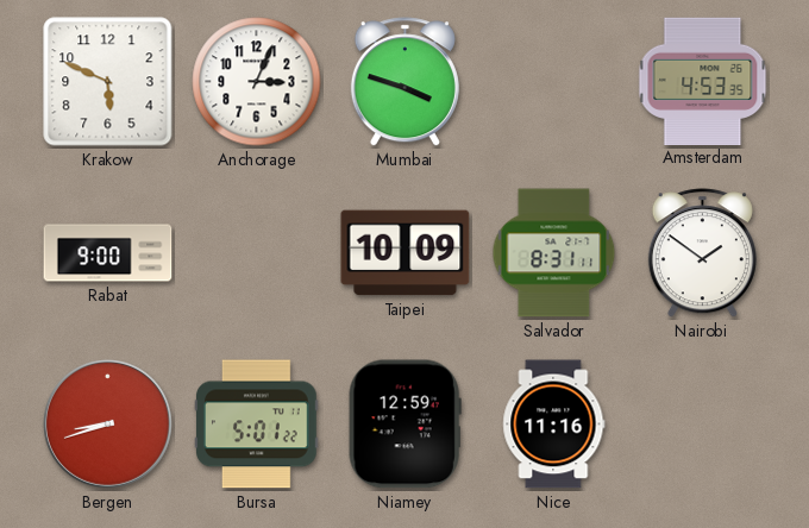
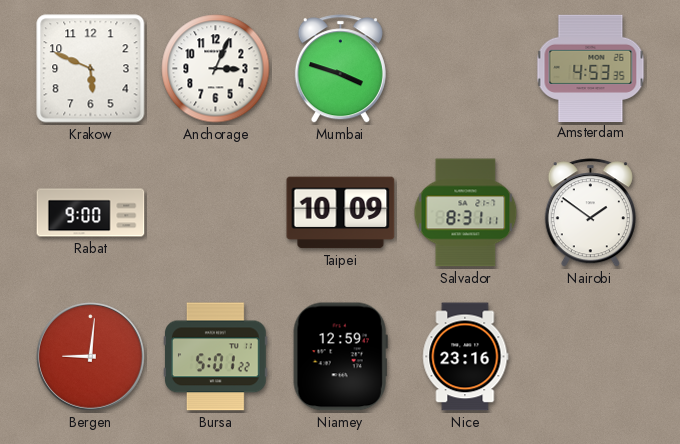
Bergen: 8:42 -> 9:01 (90, 356)
Nice: 11:16 -> 23:16 (466, 357)
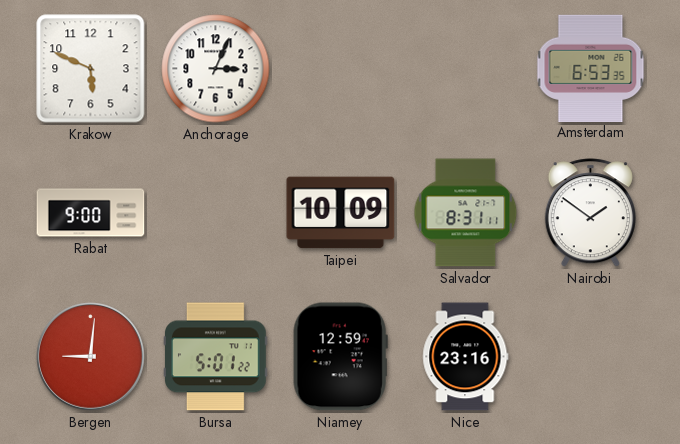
Mumbai: 3:48 -> none (340, 69)
Amsterdam: 4:53 -> 6:53 (591, 68)
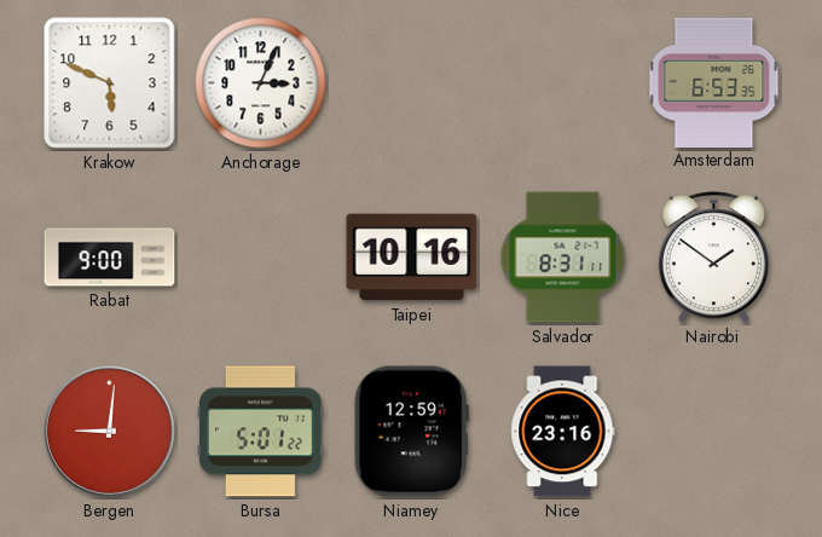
Taipei: 10:09 -> 10:16 (412, 258)
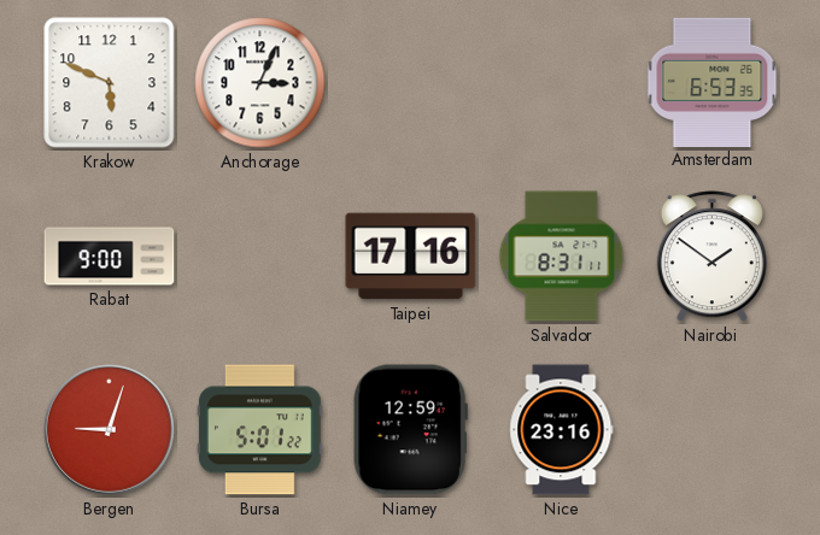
Taipei: 10:16 -> 17:16 (411, 257)
Bergen: 9:01 -> 9:03 (109, 429)
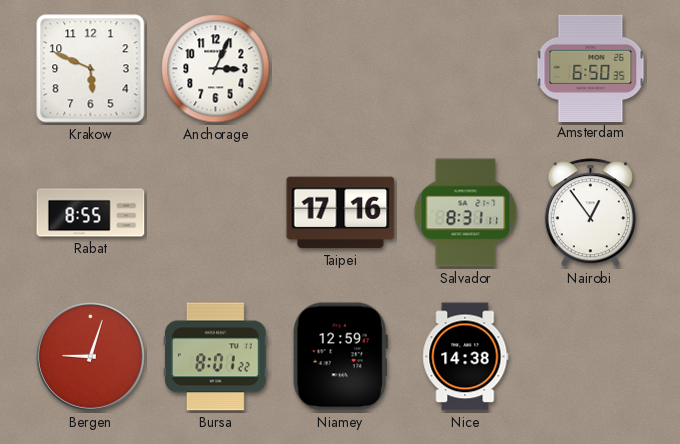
Amsterdam: 6:53 -> 6:50 (591, 68)
Rabat: 9:00 -> 8:55 (91, 213)
Nairobi: 1:51 -> 12:54 (590, 213)
Bursa: 5:01 -> 8:01 (216, 357)
Nice: 23:16 -> 14:38 (466, 357)
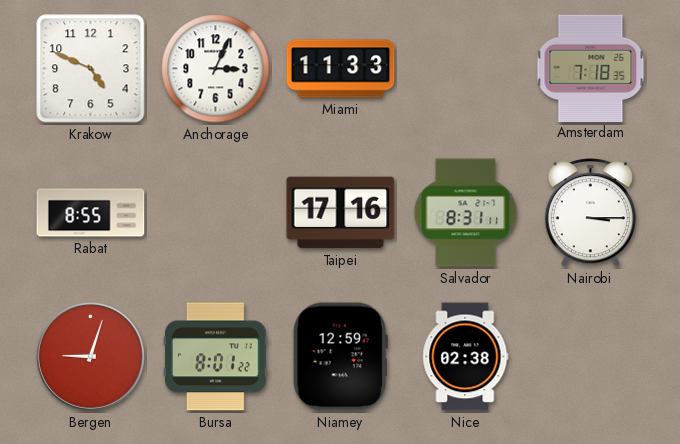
Krakow: 5:49 -> 4:49 (91, 69)
Miami: none -> 11:33 (341, 69)
Amsterdam: 6:50 -> 7:18 (591, 68)
Nairobi: 12:54 -> 3:15 (590, 213)
Nice: 14:38 -> 02:38 (466, 357)
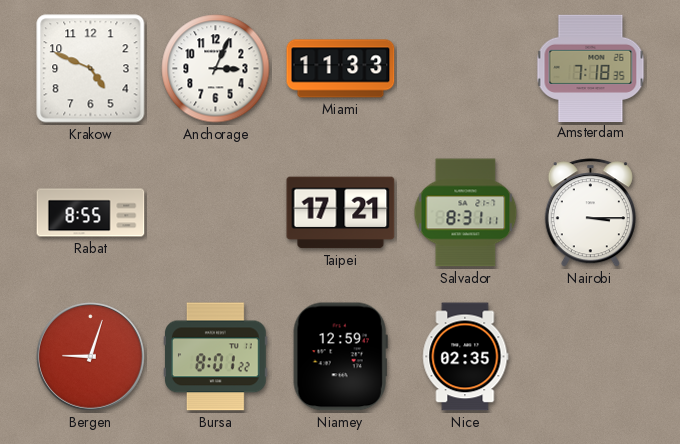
Taipei: 17:16 -> 17:21 (341, 213)
Nice: 02:38 -> 02:35 (466, 357)
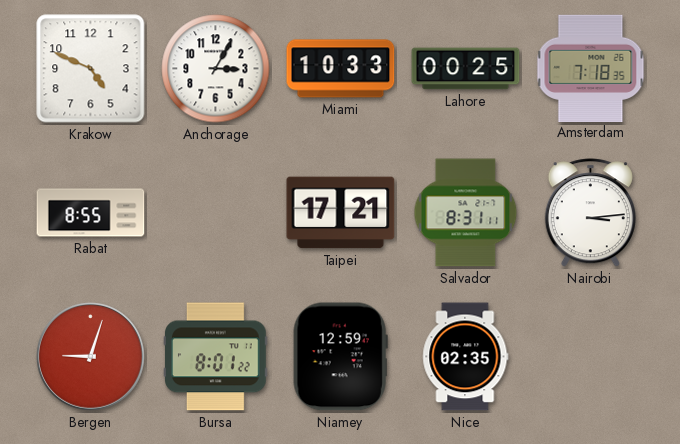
Anchorage: 3:04 -> 3:05 (216, 69)
Miami: 11:33 -> 10:33 (341, 69)
Lahore: none -> 00:25 (466, 69)
Nairobi: 3:15 -> 3:14 (590, 213)
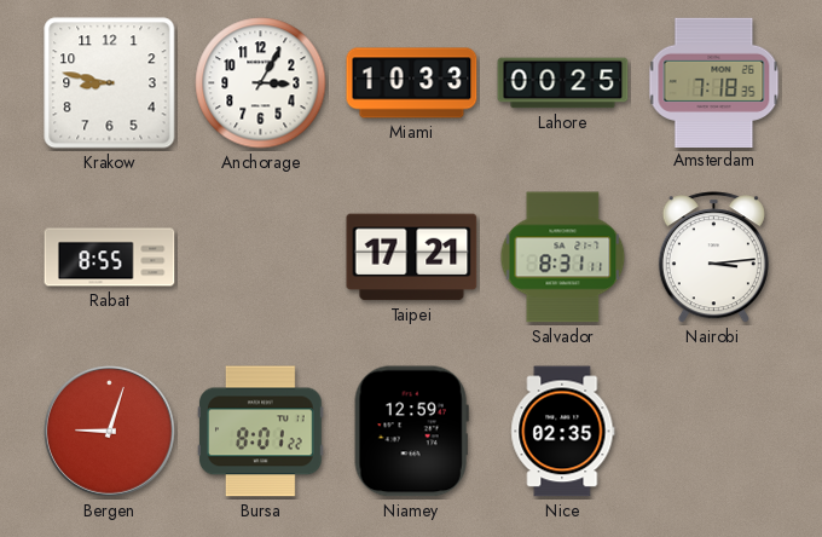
Krakow: 4:49 -> 8:47 (110, 83)
